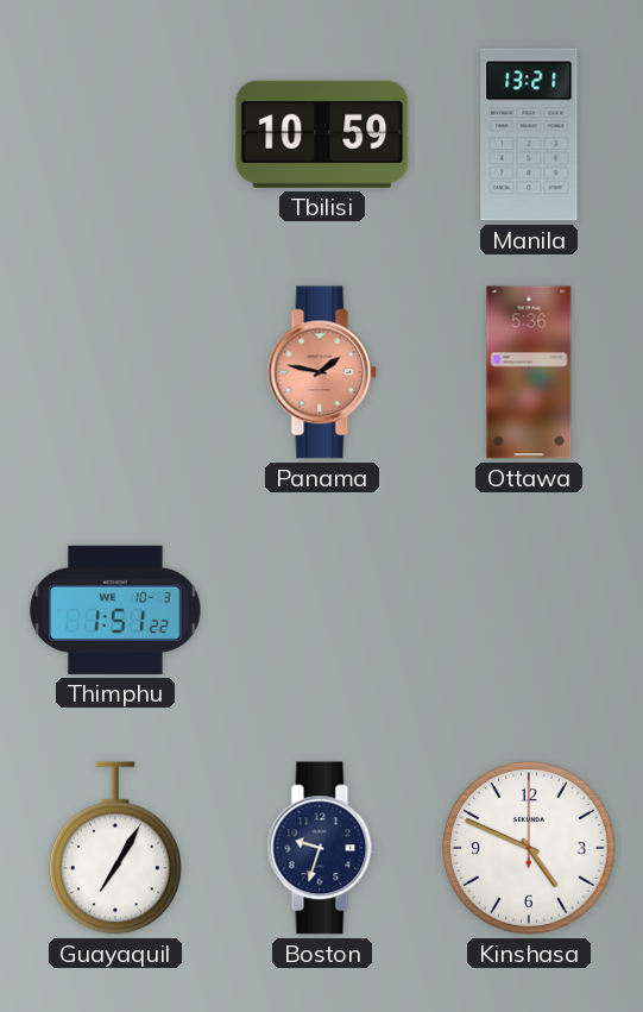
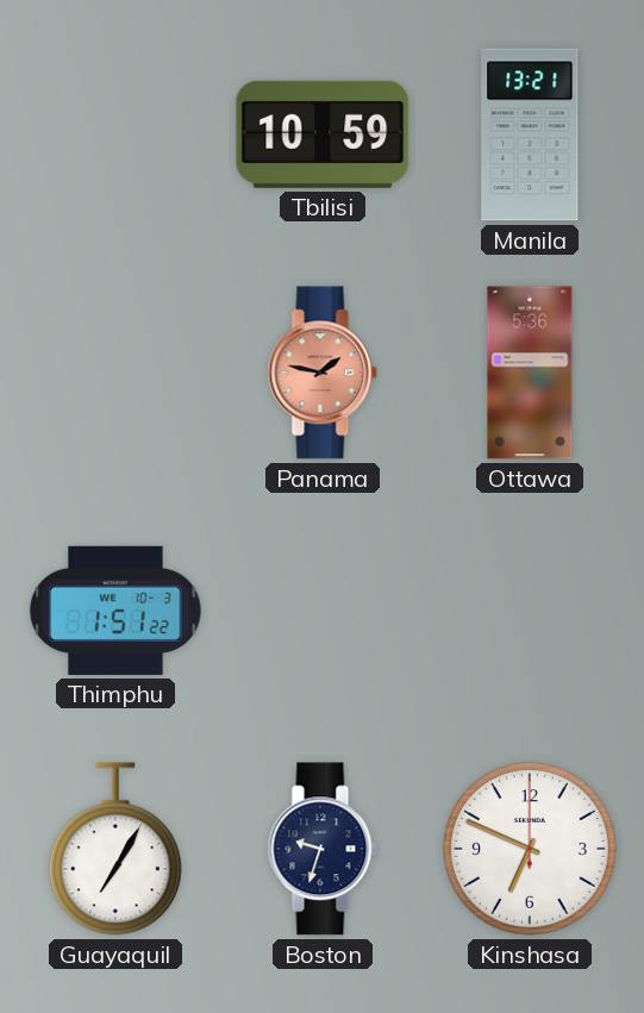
Kinshasa: 4:49 -> 6:49 (530, 849)
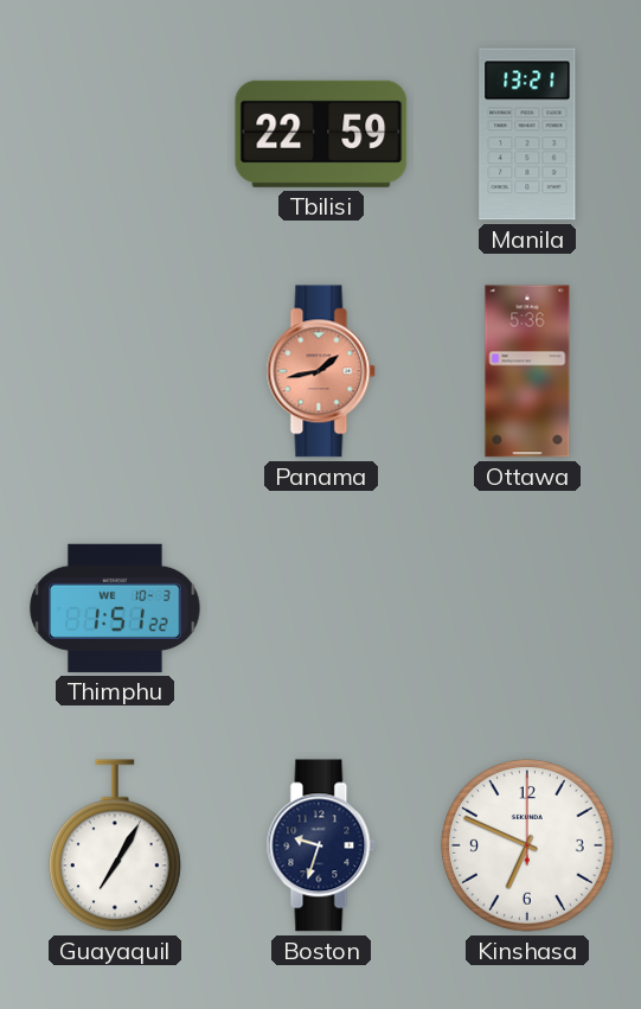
Tbilisi: 10:59 -> 22:59 (321, 134)
Panama: 1:47 -> 1:43 (321, 371)
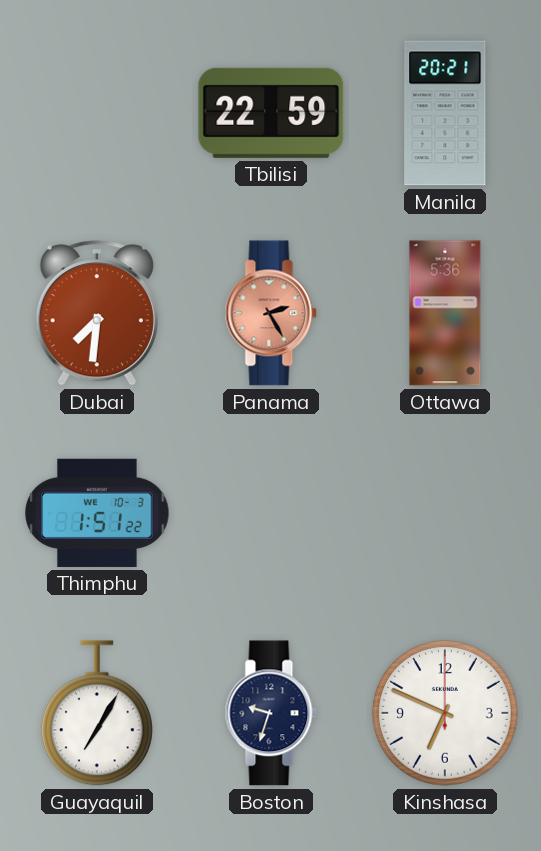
Manila: 13:21 -> 20:21 (445, 113)
Dubai: none -> 7:31 (97, 313)
Panama: 1:43 -> 2:25 (271, 313)
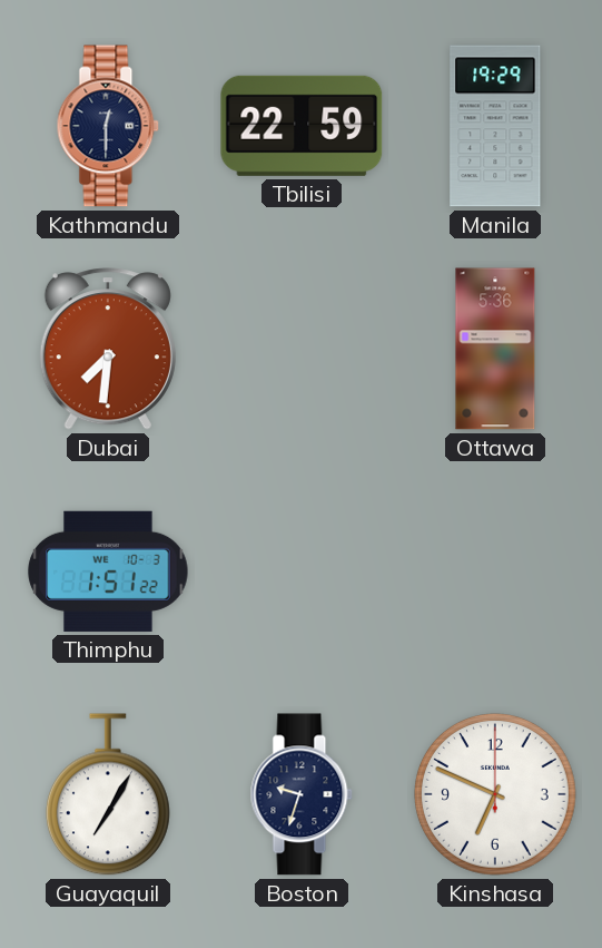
Kathmandu: none -> 12:30 (108, 126)
Manila: 20:21 -> 19:29 (495, 126)
Panama: 2:25 -> none (271, 313)
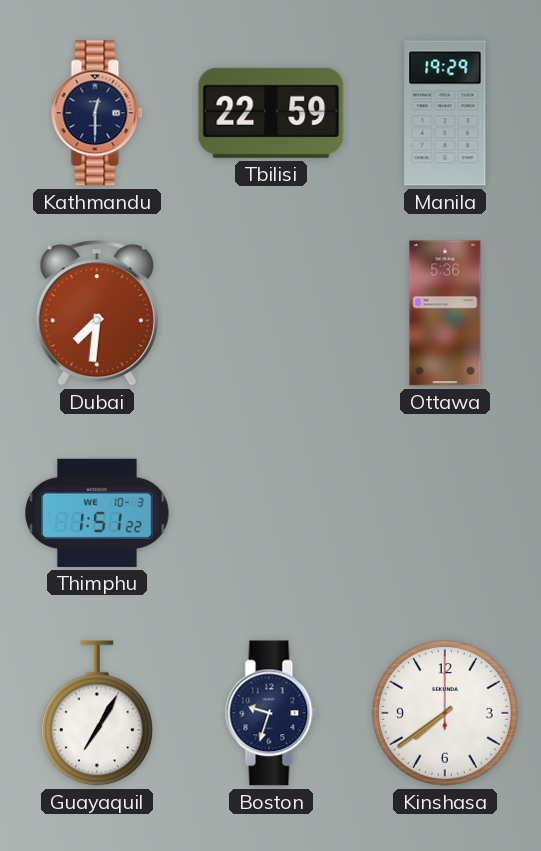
Kinshasa: 6:49 -> 7:39 (445, 713)
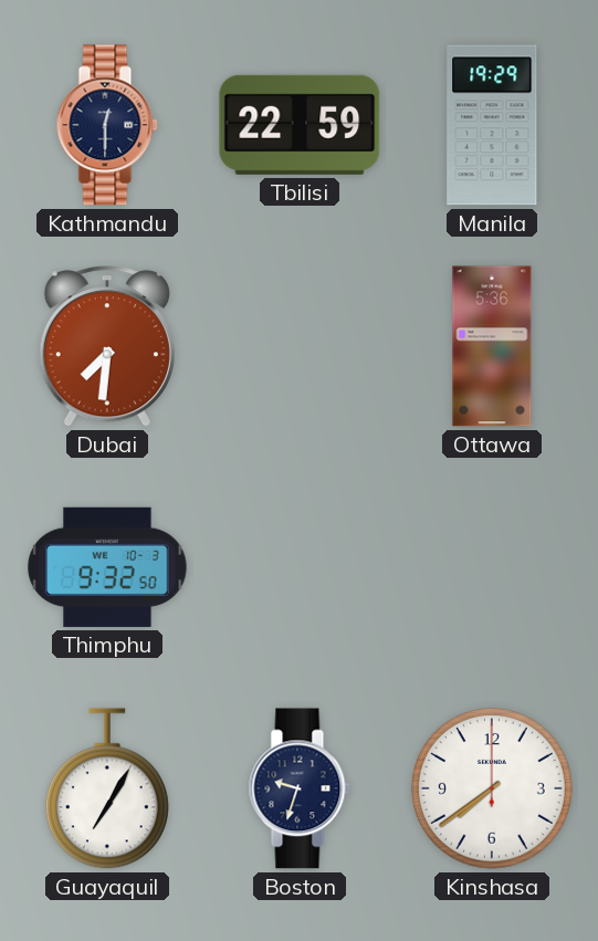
Thimphu: 1:51 -> 9:32 (107, 567)
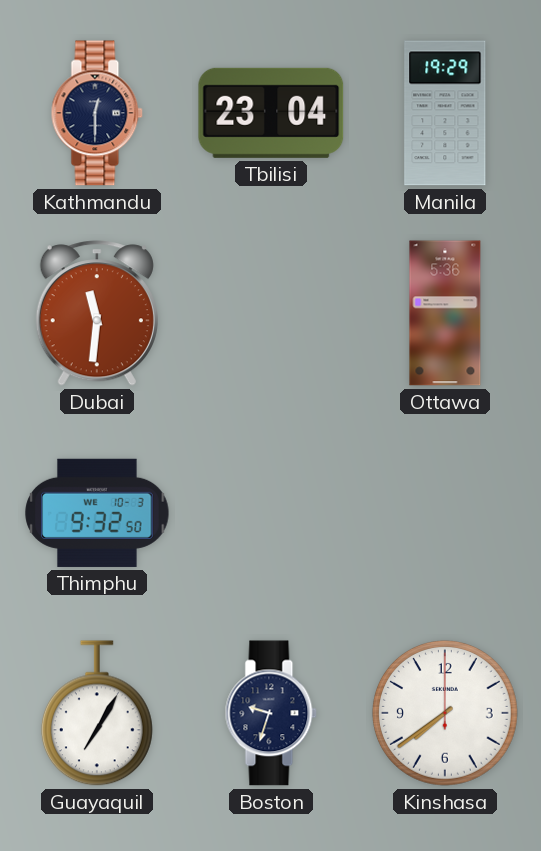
Tbilisi: 22:59 -> 23:04 (271, 113)
Dubai: 7:31 -> 11:31 (97, 313)
